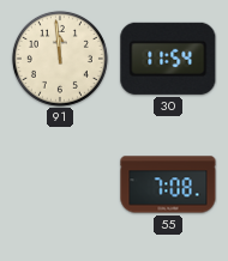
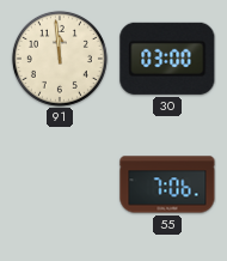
30: 11:54 -> 03:00 (167, 59)
55: 7:08 -> 7:06 (167, 184)
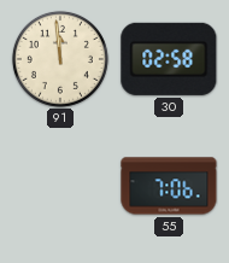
30: 03:00 -> 02:58 (169, 59)
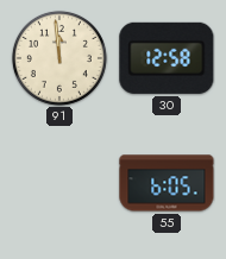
30: 02:58 -> 12:58 (167, 58)
55: 7:06 -> 6:05 (167, 183)
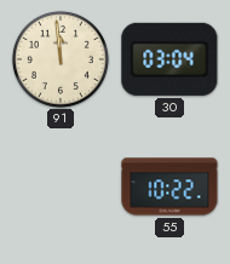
30: 12:58 -> 03:04 (169, 59)
55: 6:05 -> 10:22 (169, 186)
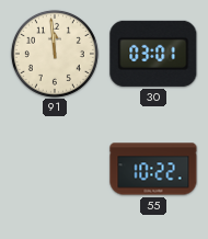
30: 03:04 -> 03:01 (153, 54)
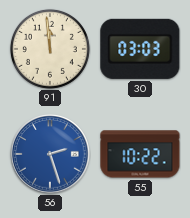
30: 03:01 -> 03:03 (140, 49)
56: none -> 2:27 (50, 154)
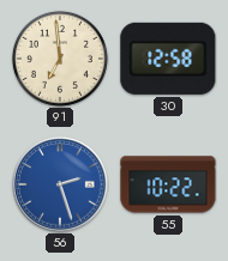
91: 11:59 -> 6:59 (60, 59)
30: 03:03 -> 12:58 (168, 59)
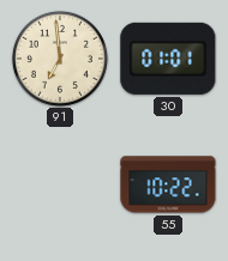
30: 12:58 -> 01:01 (168, 59)
56: 2:27 -> none (60, 184)
